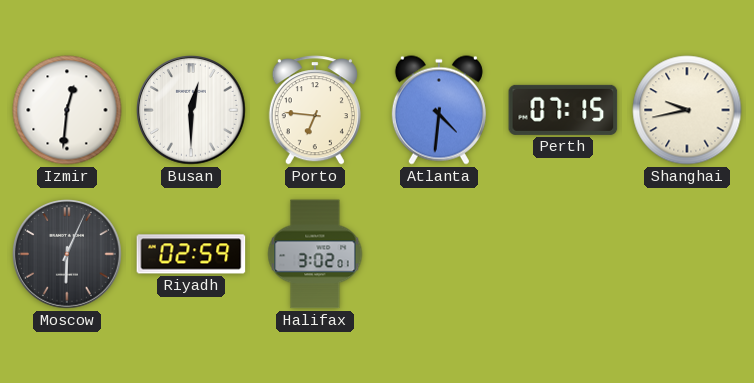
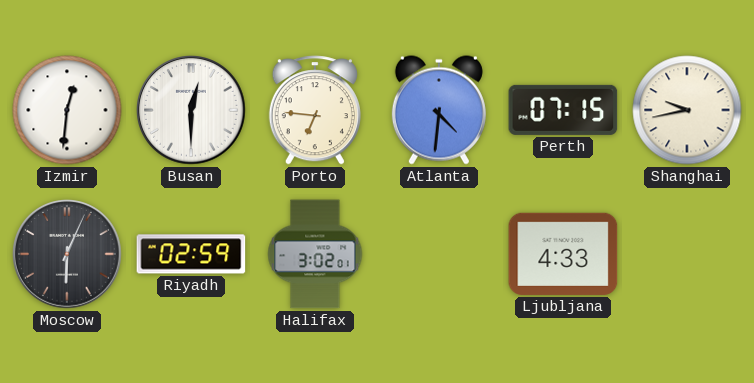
Ljubljana: none -> 4:33 (563, 254)
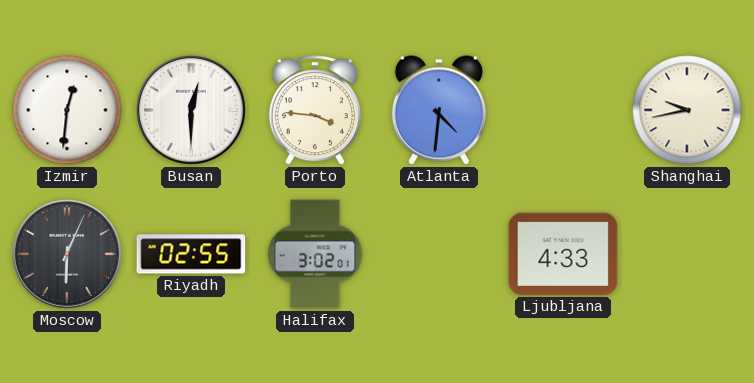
Porto: 6:46 -> 3:46 (315, 110)
Perth: 07:15 -> none (563, 110)
Riyadh: 02:59 -> 02:55 (191, 254)
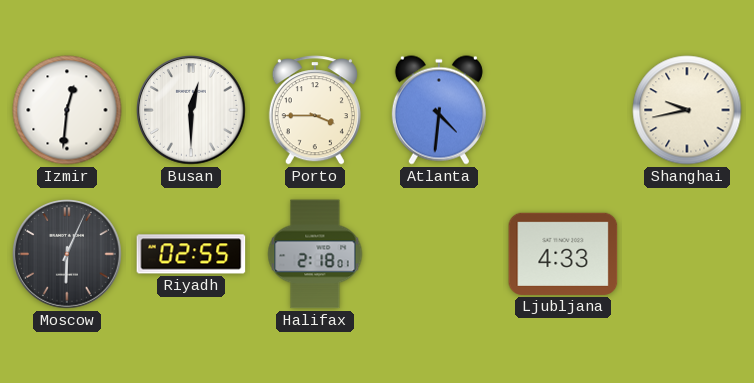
Porto: 3:46 -> 3:45 (315, 110)
Halifax: 3:02 -> 2:18 (315, 254)
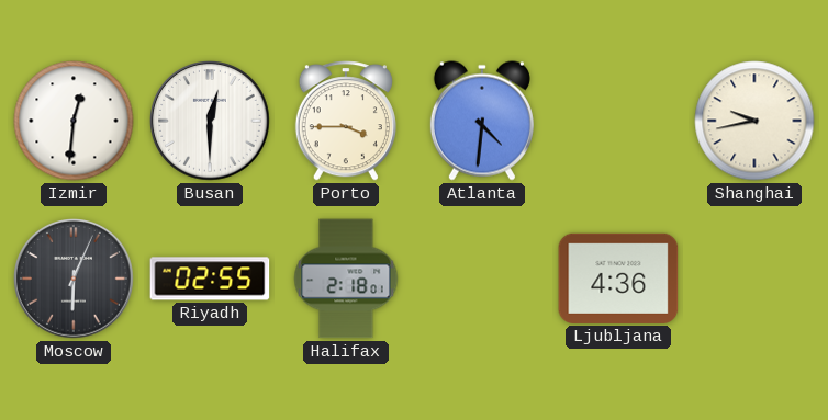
Ljubljana: 4:33 -> 4:36 (618, 279)
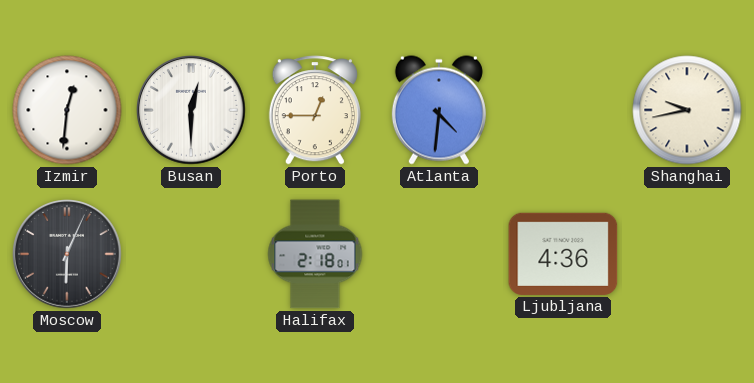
Porto: 3:45 -> 12:45 (315, 110)
Riyadh: 02:55 -> none (210, 279)
